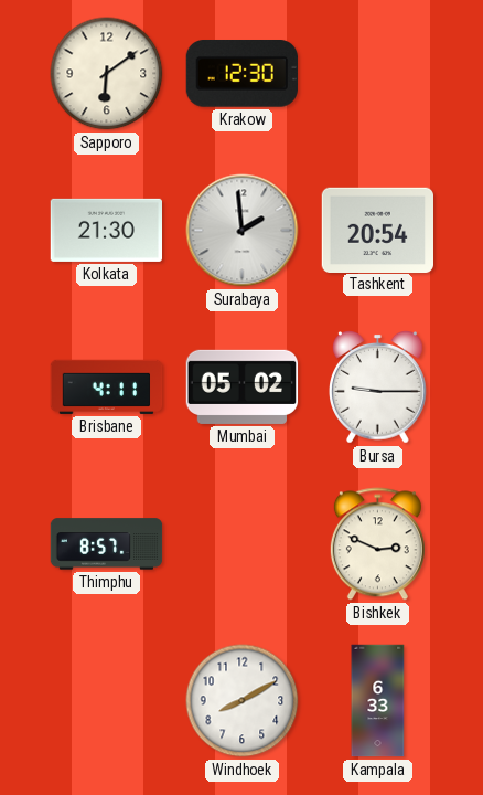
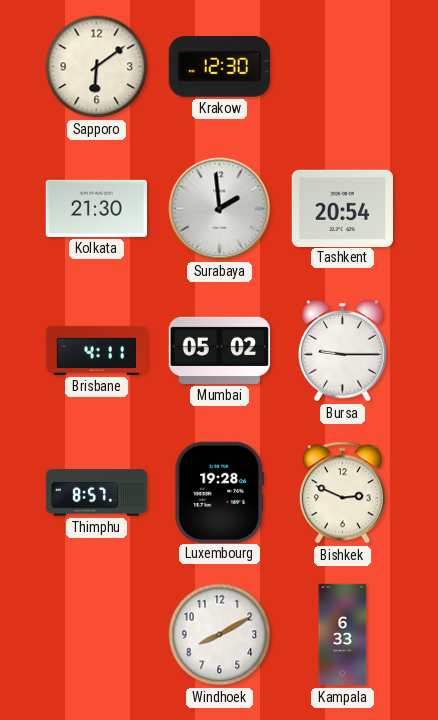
Luxembourg: none -> 19:28 (219, 492)
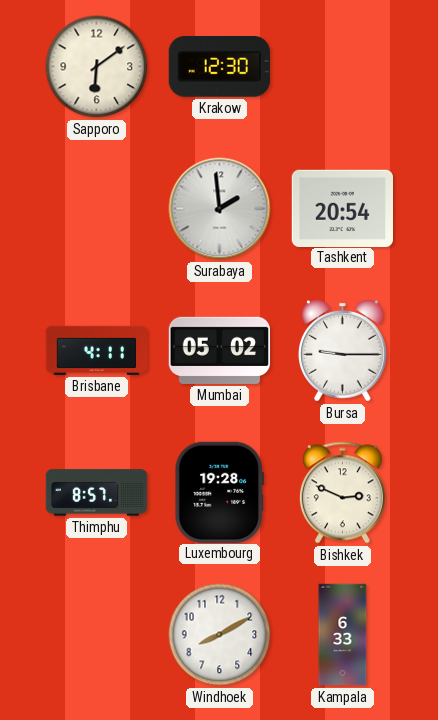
Kolkata: 21:30 -> none (96, 208)
